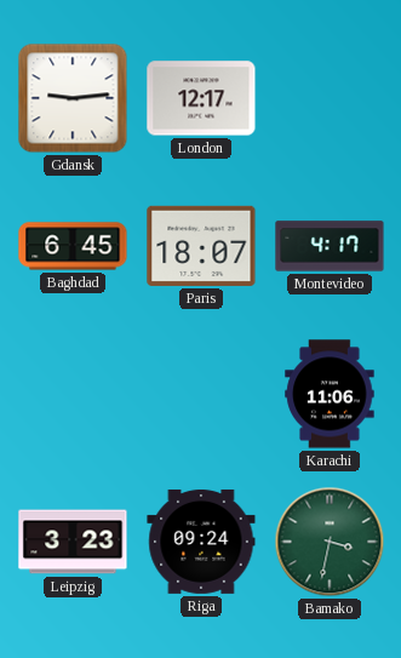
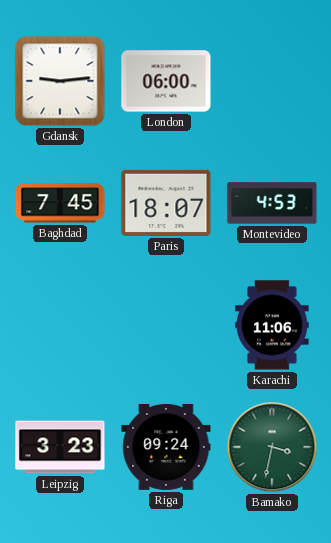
London: 12:17 -> 06:00 (166, 81)
Baghdad: 6:45 -> 7:45 (60, 203)
Montevideo: 4:17 -> 4:53 (272, 203)
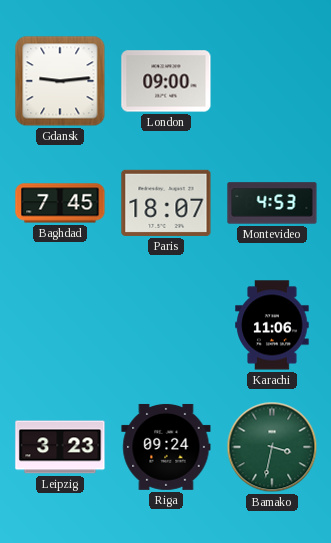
London: 06:00 -> 09:00 (166, 81)
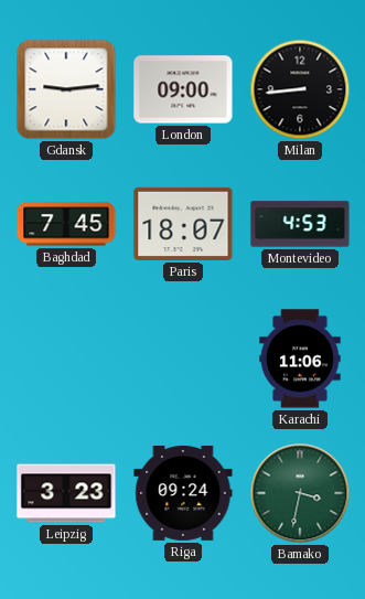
Milan: none -> 8:44 (300, 89)
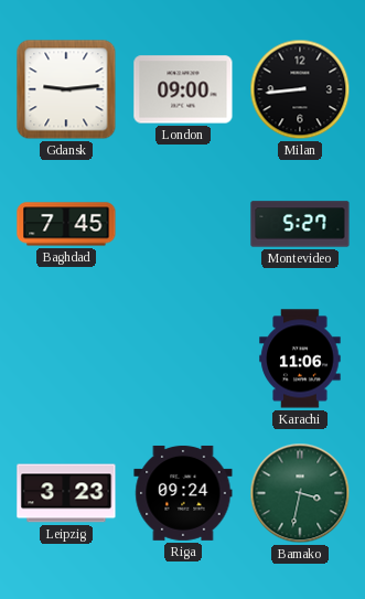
Paris: 18:07 -> none (183, 224)
Montevideo: 4:53 -> 5:27 (300, 224)
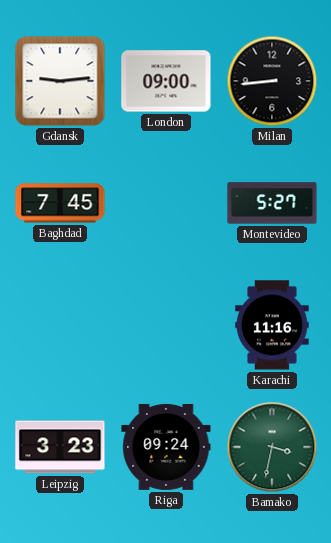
Karachi: 11:06 -> 11:16 (272, 325)
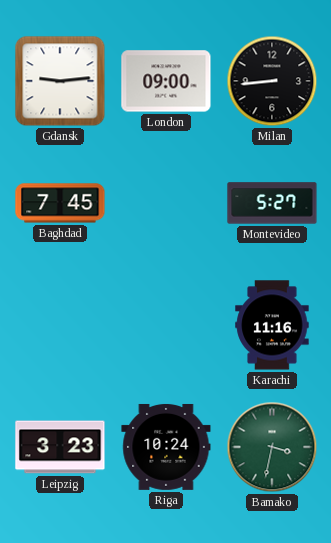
Riga: 09:24 -> 10:24 (166, 447)
